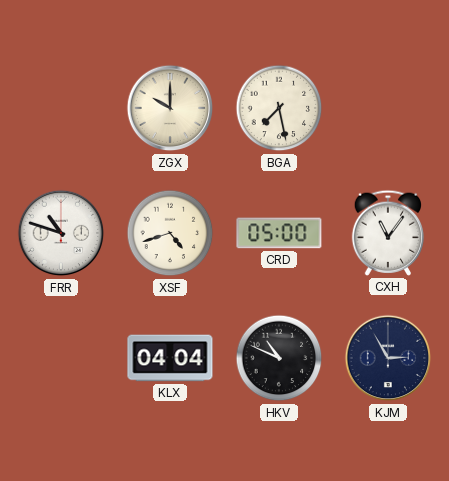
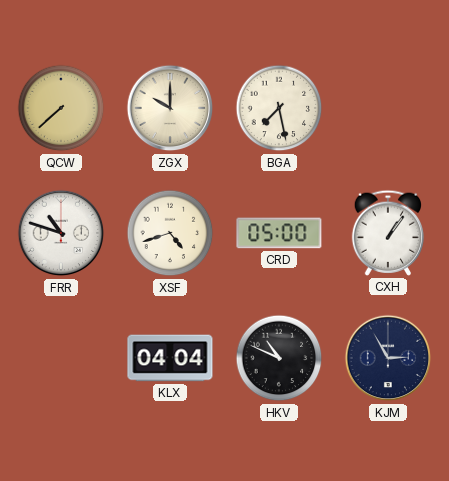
QCW: none -> 7:38 (61, 108)
CXH: 11:06 -> 1:06 (388, 233)
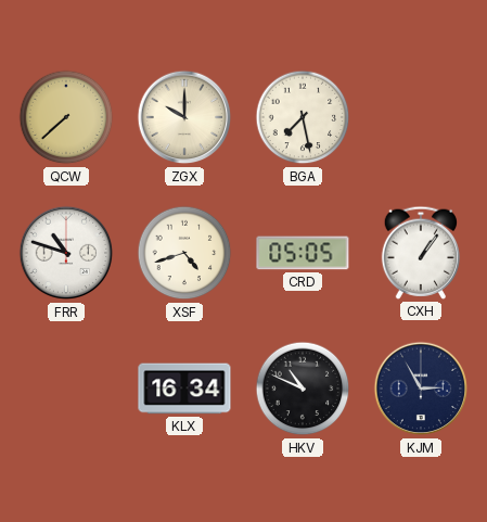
CRD: 05:00 -> 05:05 (303, 253)
KLX: 04:04 -> 16:34 (184, 389)
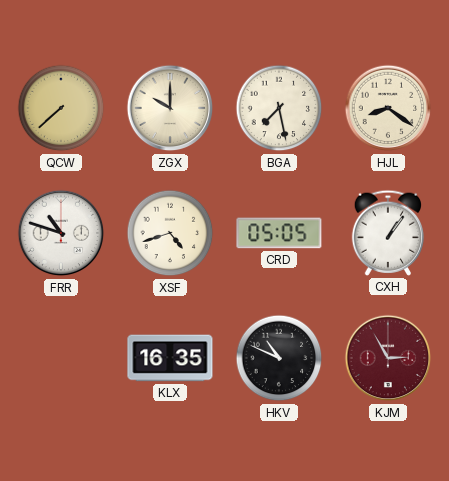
HJL: none -> 8:21 (388, 108)
KLX: 16:34 -> 16:35 (170, 358)
KJM dial: navy -> burgundy (388, 358)
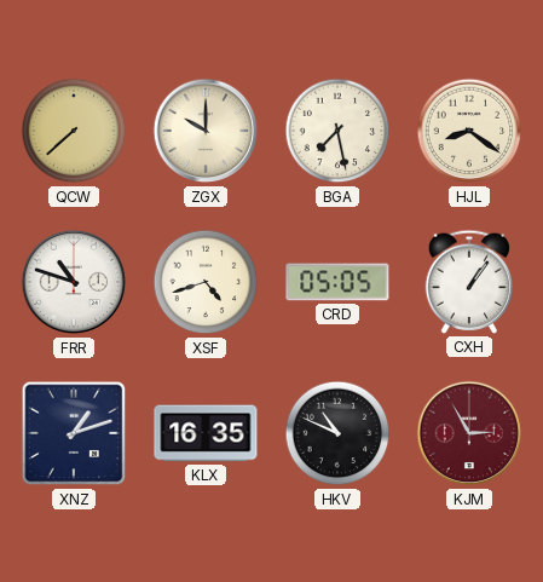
XNZ: none -> 1:12 (74, 433)
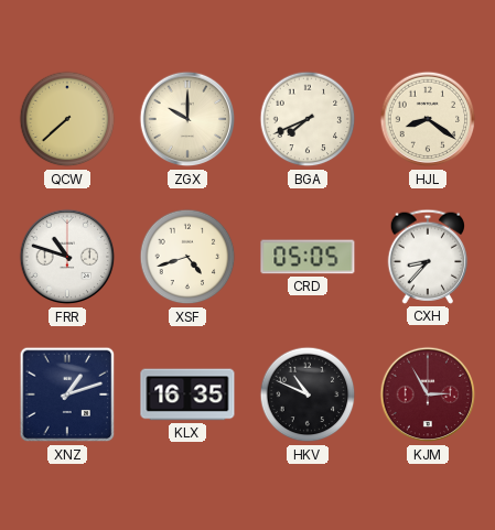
BGA: 7:28 -> 7:41 (308, 119)
CXH: 1:06 -> 8:37 (428, 257)
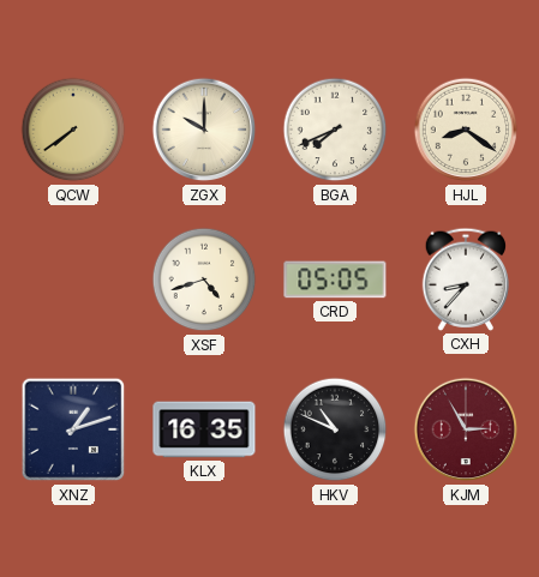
QCW: 7:38 -> 7:39 (73, 130)
FRR: 10:48 -> none (67, 257)
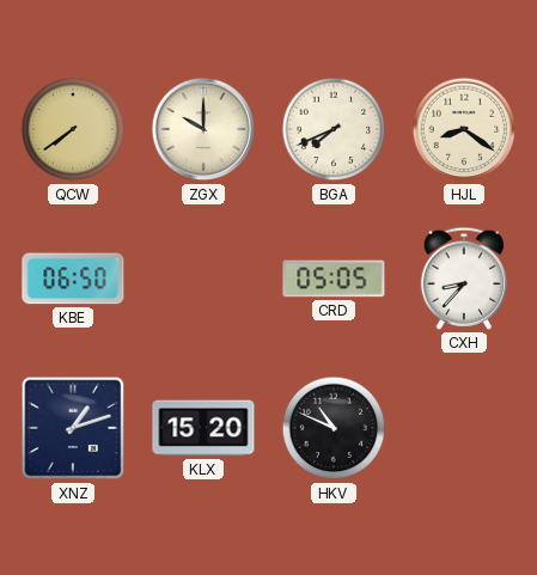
KBE: none -> 06:50 (73, 279)
XSF: 4:42 -> none (204, 280)
KLX: 16:35 -> 15:20 (203, 428)
KJM: 2:55 -> none (466, 429)
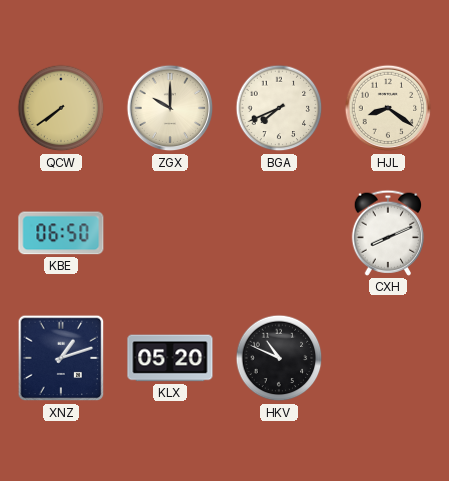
CRD: 05:05 -> none (334, 279)
CXH: 8:37 -> 8:11 (388, 233)
KLX: 15:20 -> 05:20 (170, 358)
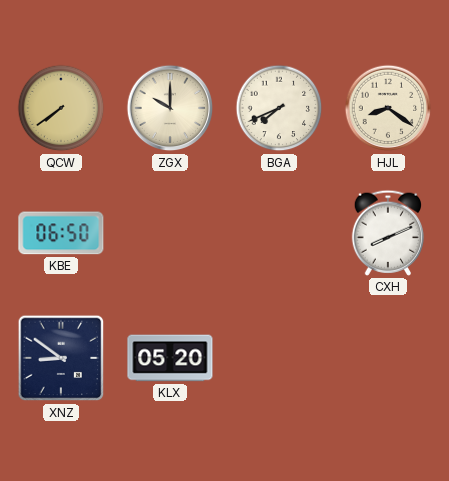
XNZ: 1:12 -> 8:51 (61, 358)
HKV: 10:49 -> none (279, 358)
